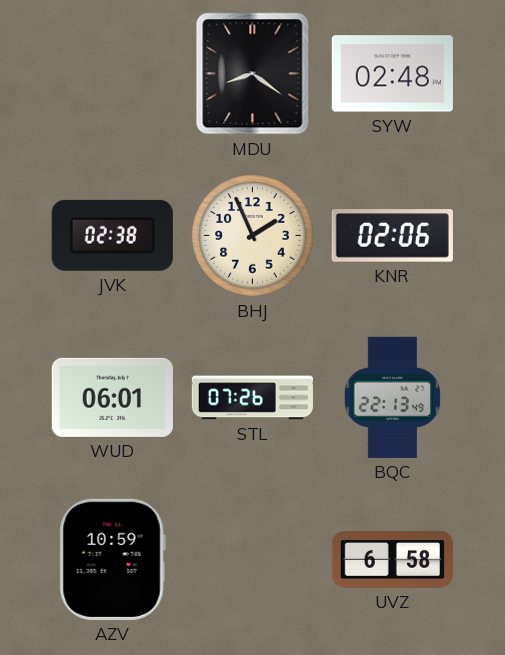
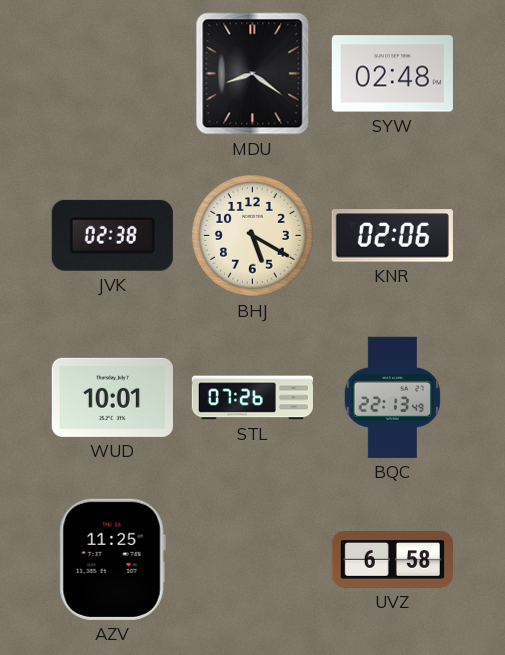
BHJ: 1:56 -> 5:20 (253, 236)
WUD: 06:01 -> 10:01 (112, 397)
AZV: 10:59 -> 11:25 (112, 559)
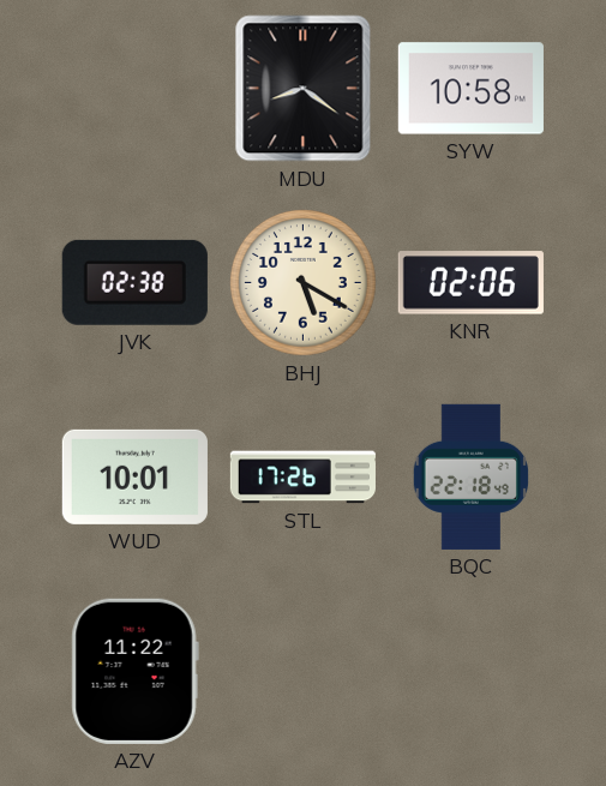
SYW: 02:48 -> 10:58 (470, 89)
STL: 07:26 -> 17:26 (302, 478)
BQC: 22:13 -> 22:18 (470, 476)
AZV: 11:25 -> 11:22 (134, 671)
UVZ: 6:58 -> none (392, 560)
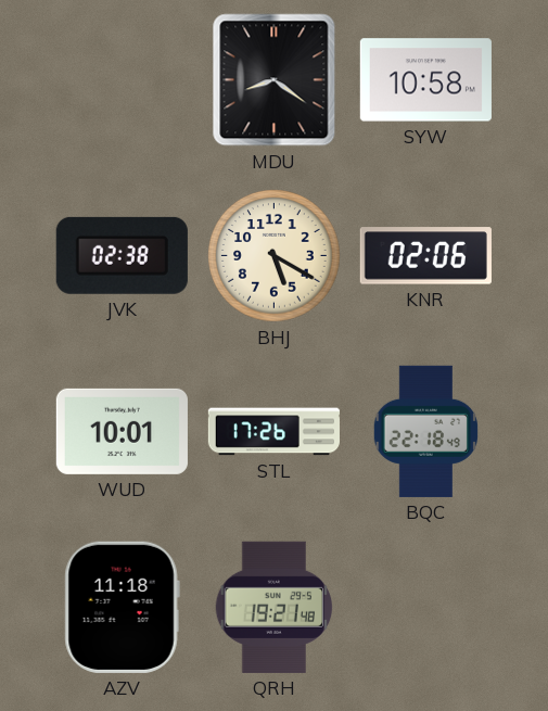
AZV: 11:22 -> 11:18 (122, 607)
QRH: none -> 19:21 (273, 607)
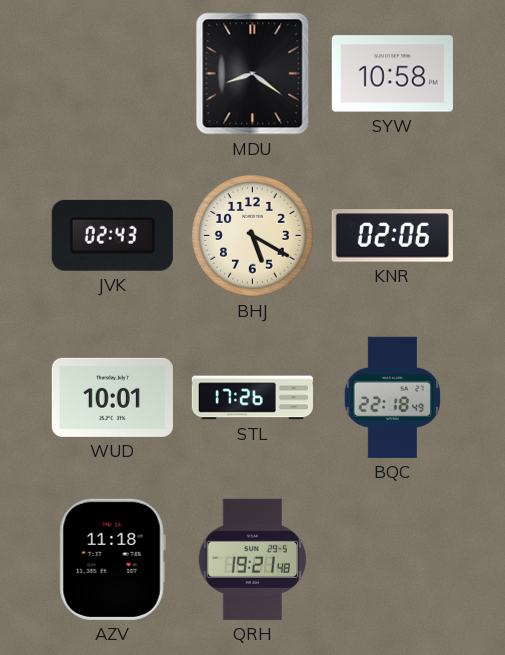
JVK: 02:38 -> 02:43 (112, 235)
